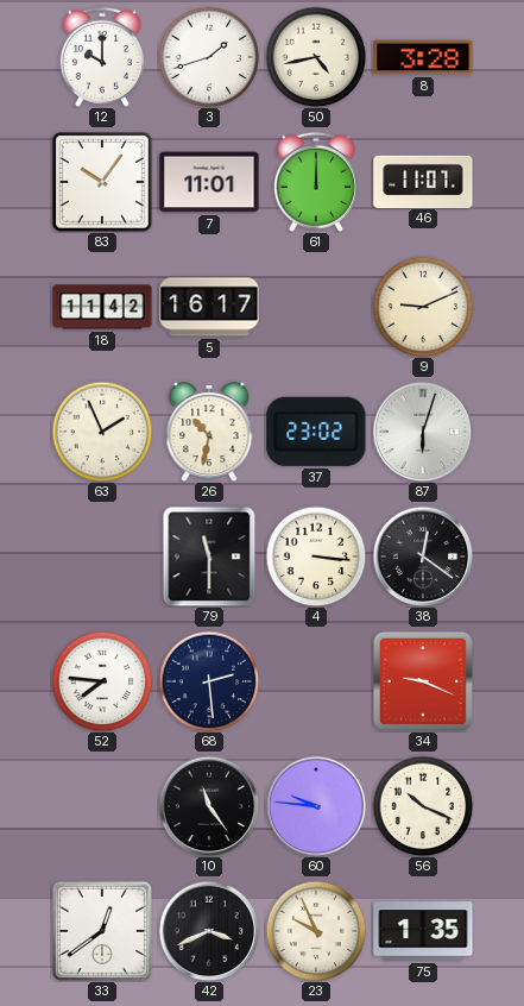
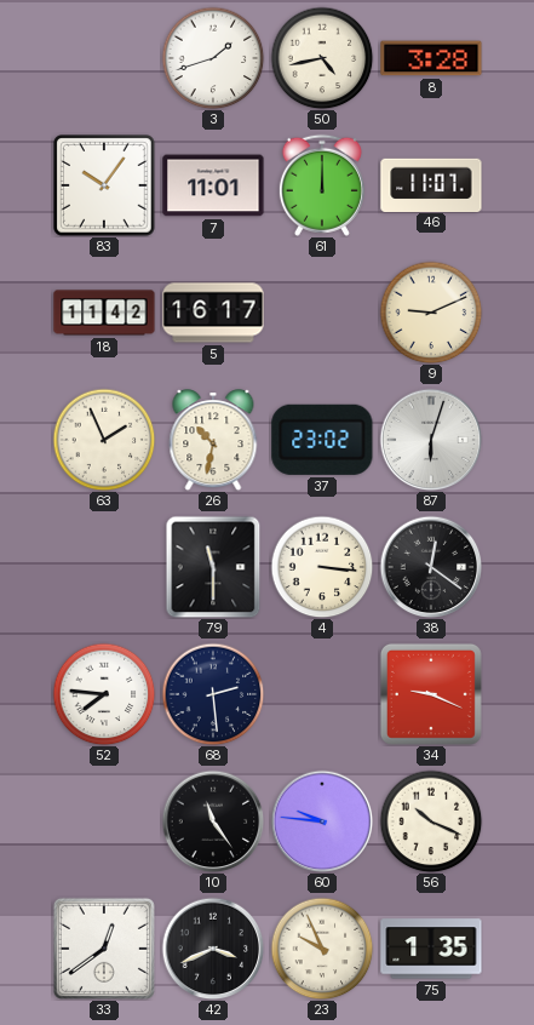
12: 10:00 -> none (102, 57)
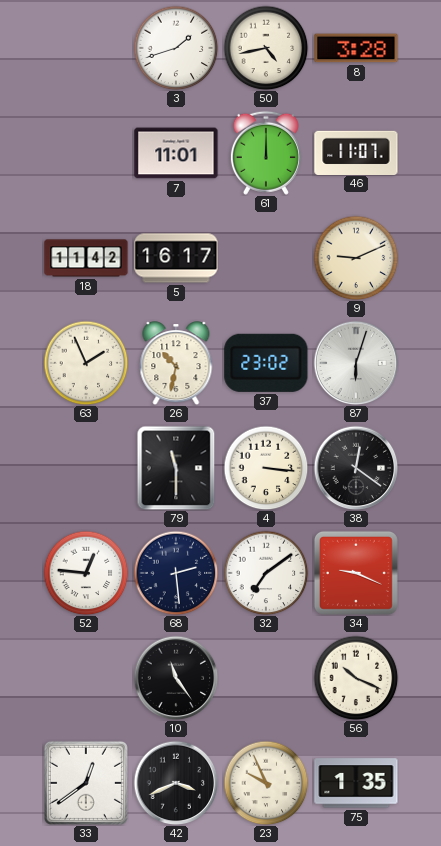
83: 10:06 -> none (104, 185)
52: 7:46 -> 12:46 (86, 573)
32: none -> 7:09 (266, 573)
60: 9:46 -> none (322, 821)
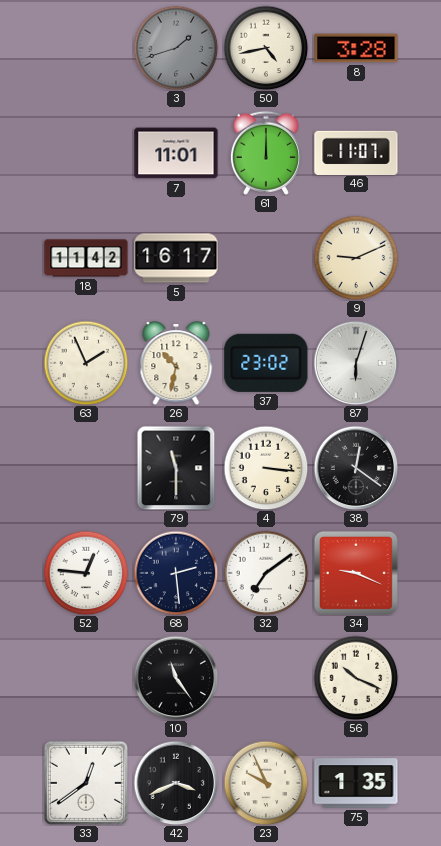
3 dial: white -> grey (176, 48)
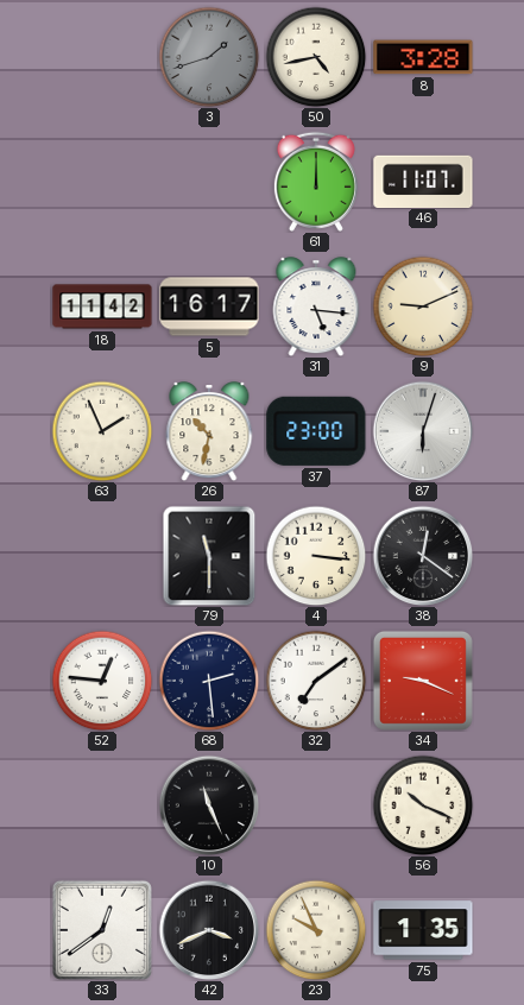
7: 11:01 -> none (176, 153)
31: none -> 5:16 (316, 306)
37: 23:02 -> 23:00 (316, 431)
10: 11:24 -> 11:26 (209, 805)
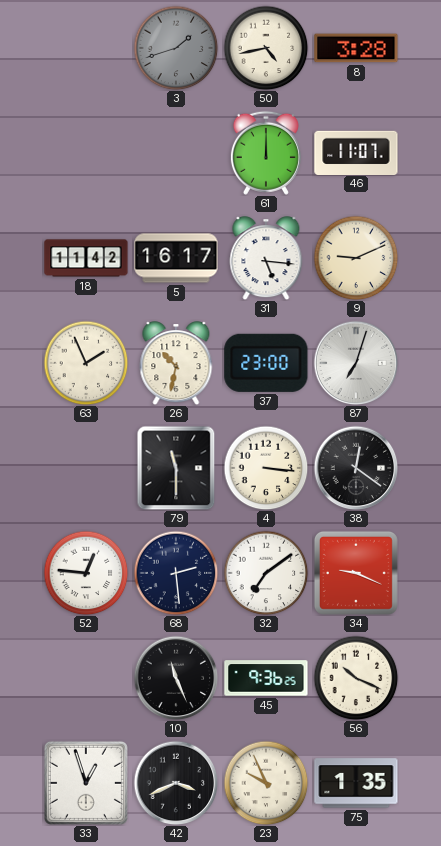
87: 6:03 -> 7:03 (356, 363)
45: none -> 9:36 (266, 678)
33: 12:39 -> 12:57 (86, 783)
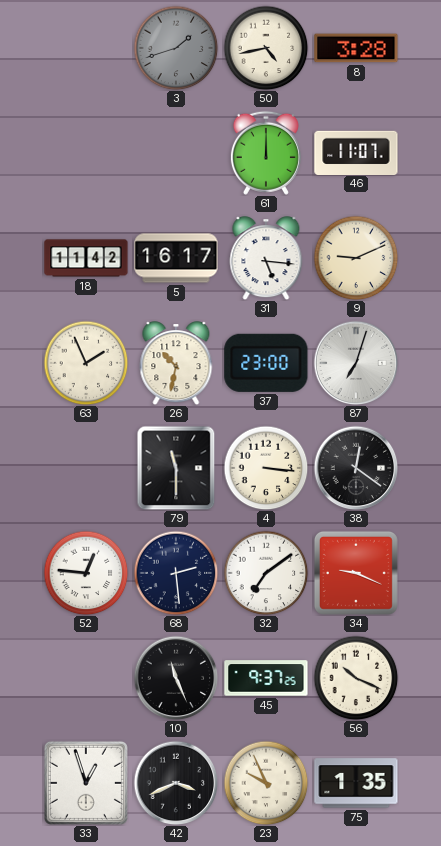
45: 9:36 -> 9:37 (266, 678)
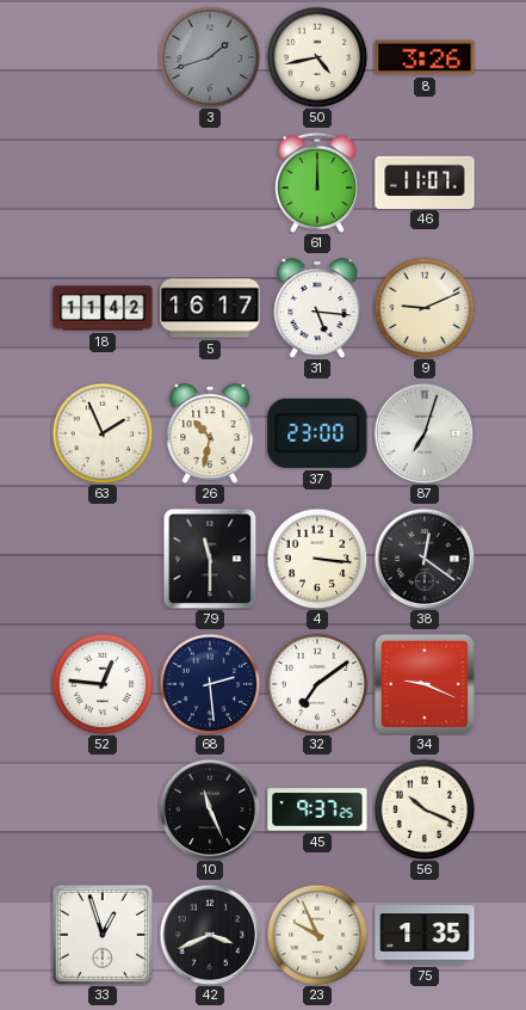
8: 3:28 -> 3:26 (425, 57)
